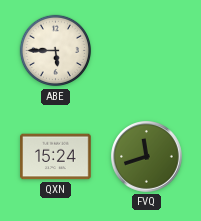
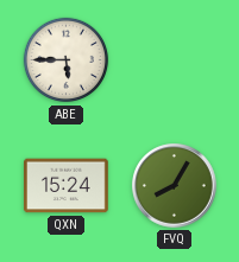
FVQ: 11:42 -> 8:05 (175, 186)
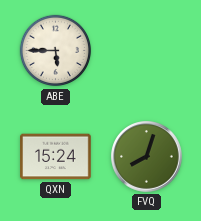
FVQ: 8:05 -> 8:03 (147, 157)
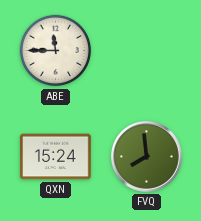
ABE: 5:45 -> 11:45 (56, 51)
FVQ: 8:03 -> 7:59 (147, 157)
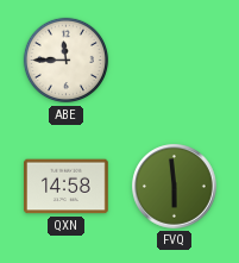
QXN: 15:24 -> 14:58 (67, 187)
FVQ: 7:59 -> 5:59 (175, 187)
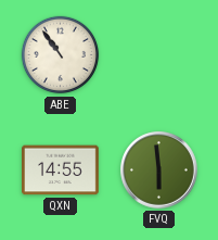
ABE: 11:45 -> 10:54 (61, 55)
QXN: 14:58 -> 14:55 (61, 170)
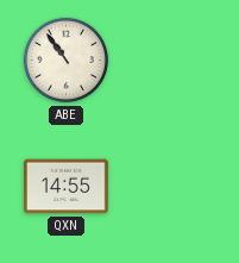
FVQ: 5:59 -> none (159, 170)
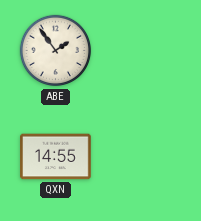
ABE: 10:54 -> 1:54 (56, 51)
